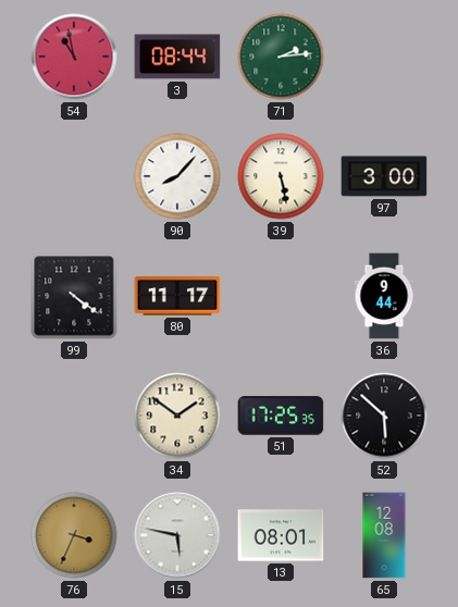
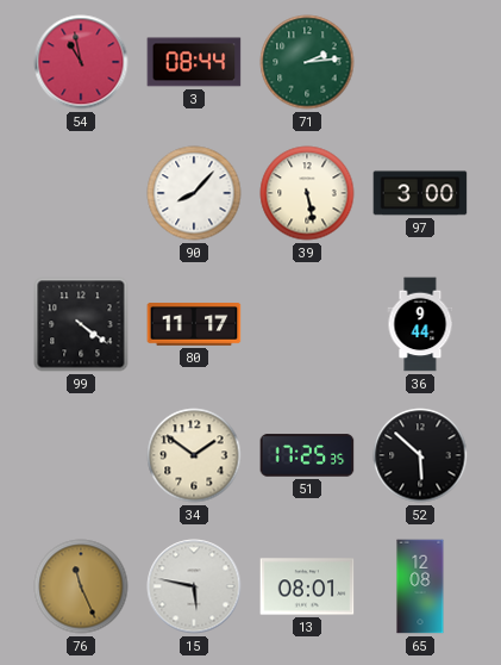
76: 3:34 -> 11:26 (81, 586)
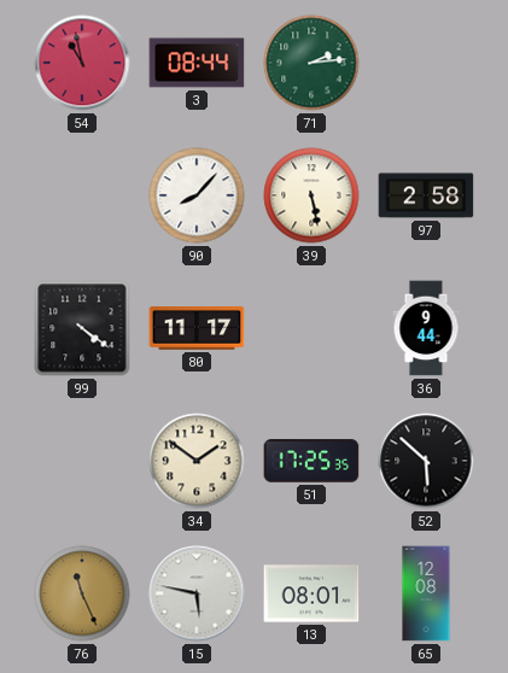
97: 3:00 -> 2:58 (426, 195)
